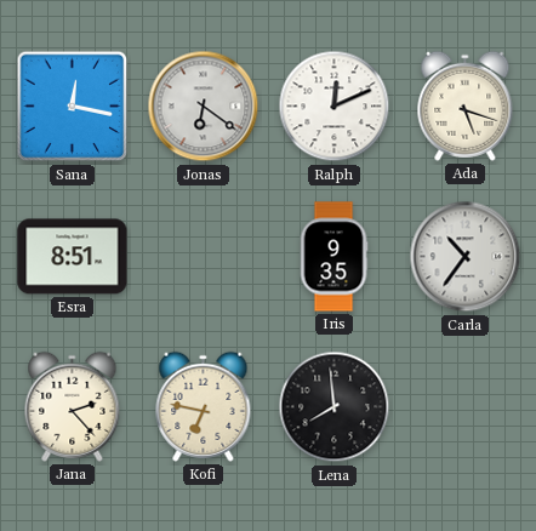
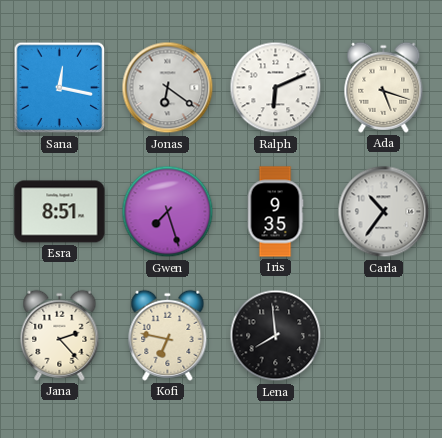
Ralph: 12:11 -> 6:11 (276, 88)
Gwen: none -> 7:27 (168, 212)
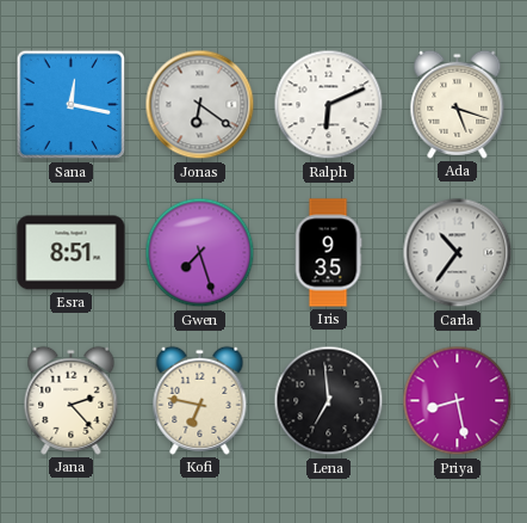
Lena: 7:59 -> 6:59 (329, 401)
Priya: none -> 8:28 (458, 401)
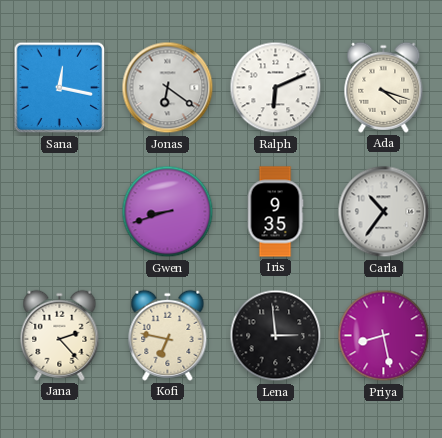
Ada: 5:18 -> 4:18 (384, 87)
Esra: 8:51 -> none (72, 253)
Gwen: 7:27 -> 8:42 (168, 212)
Lena: 6:59 -> 2:59 (276, 336)
